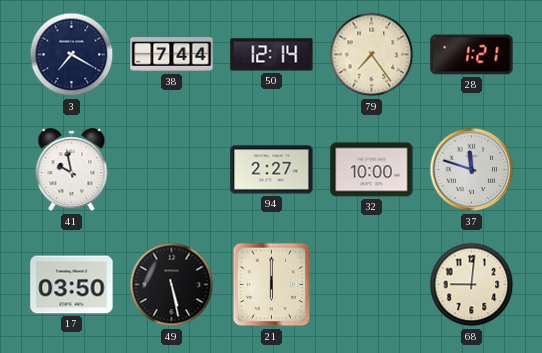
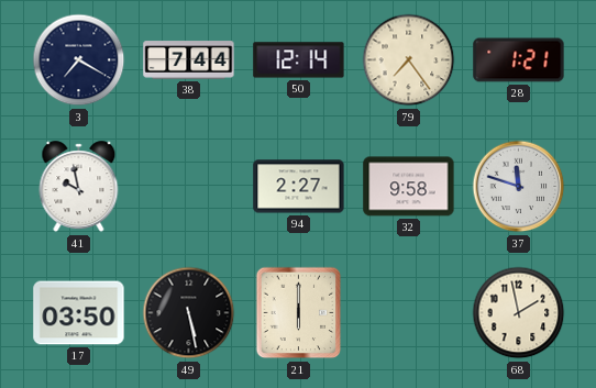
32: 10:00 -> 9:58 (409, 187)
68: 9:01 -> 1:58 (519, 313)
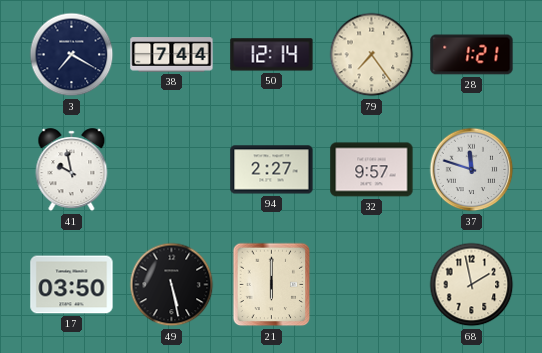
32: 9:58 -> 9:57 (372, 170)
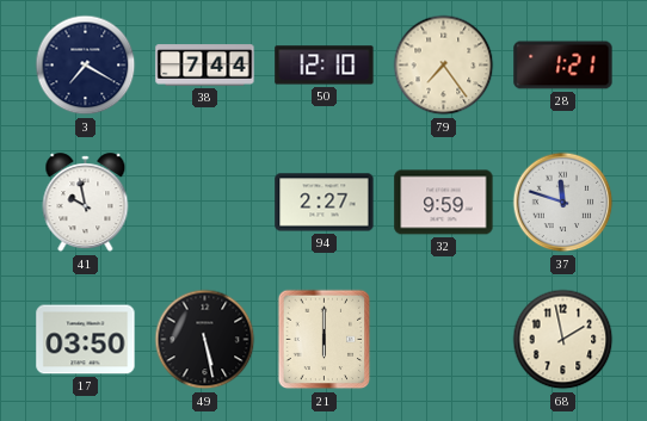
50: 12:14 -> 12:10 (325, 66)
32: 9:57 -> 9:59 (444, 203)
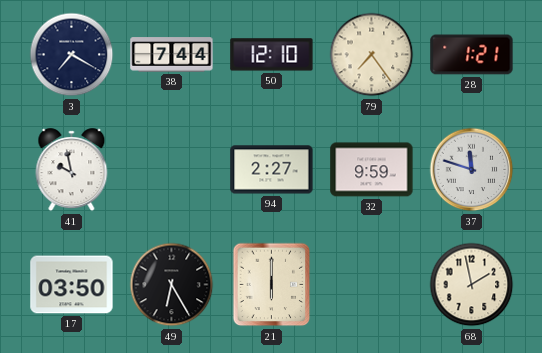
49: 5:28 -> 6:25 (172, 285)
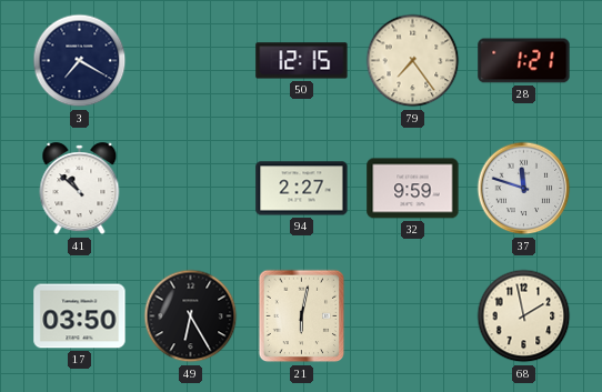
38: 7:44 -> none (172, 55)
50: 12:10 -> 12:15 (302, 61)
41: 9:58 -> 10:52 (80, 189)
21: 6:00 -> 6:02 (302, 316)
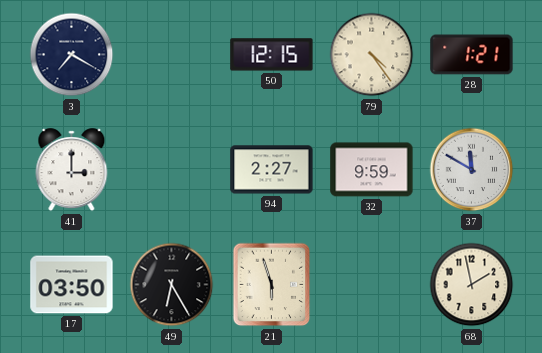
79: 7:24 -> 4:24 (372, 55)
41: 10:52 -> 3:00 (72, 170)
37: 11:48 -> 11:50 (472, 170)
21: 6:02 -> 5:57 (272, 285)
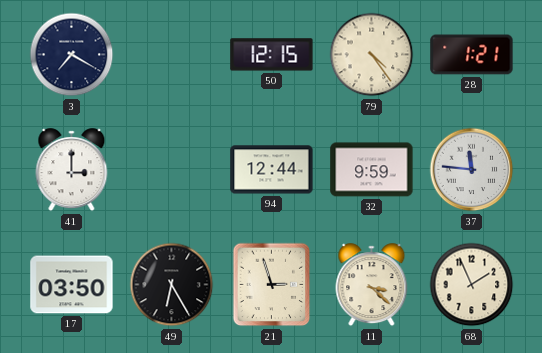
94: 2:27 -> 12:44 (272, 170)
37: 11:50 -> 11:46 (472, 170)
21: 5:57 -> 2:57 (272, 285)
11: none -> 3:22 (372, 285)
68: 1:58 -> 1:56 (472, 285)
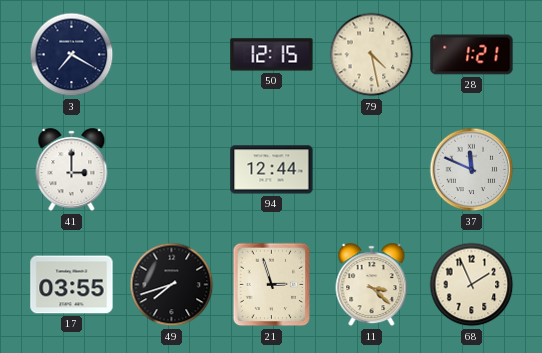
79: 4:24 -> 4:28 (372, 55)
32: 9:59 -> none (372, 170)
37: 11:46 -> 11:49 (472, 170)
17: 03:50 -> 03:55 (72, 285)
49: 6:25 -> 7:42 (172, 285)
